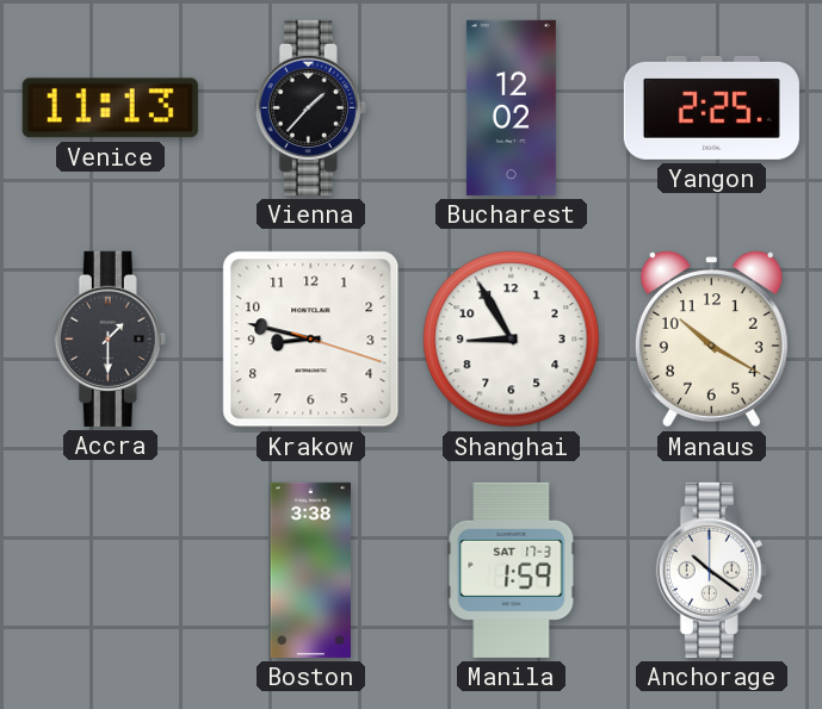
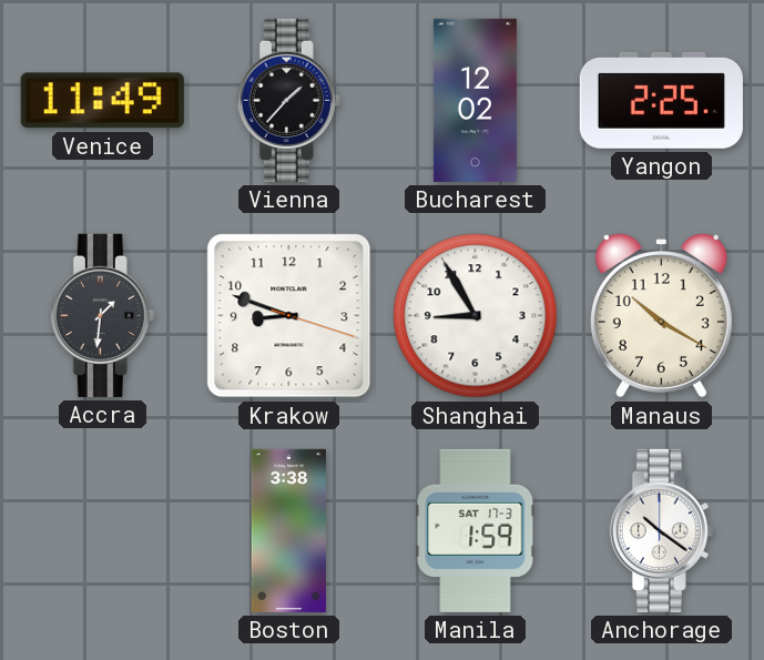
Venice: 11:13 -> 11:49 (102, 101)
Accra: 1:30 -> 1:31 (102, 315)
Krakow: 8:47 -> 8:48 (289, 316)
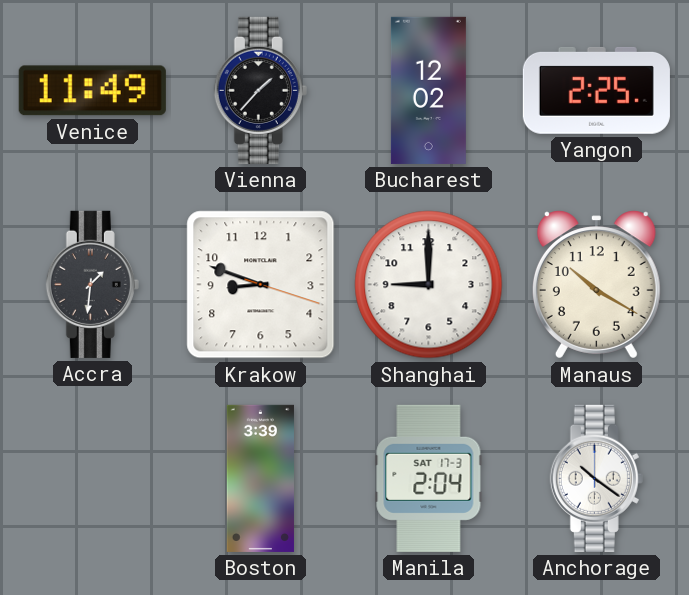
Shanghai: 8:55 -> 9:00 (429, 285)
Boston: 3:38 -> 3:39 (260, 478)
Manila: 1:59 -> 2:04 (429, 478)
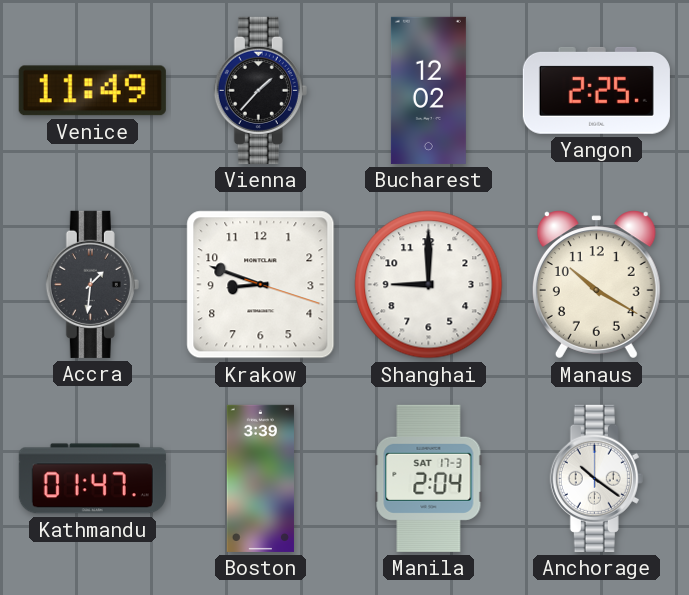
Kathmandu: none -> 01:47 (92, 479)
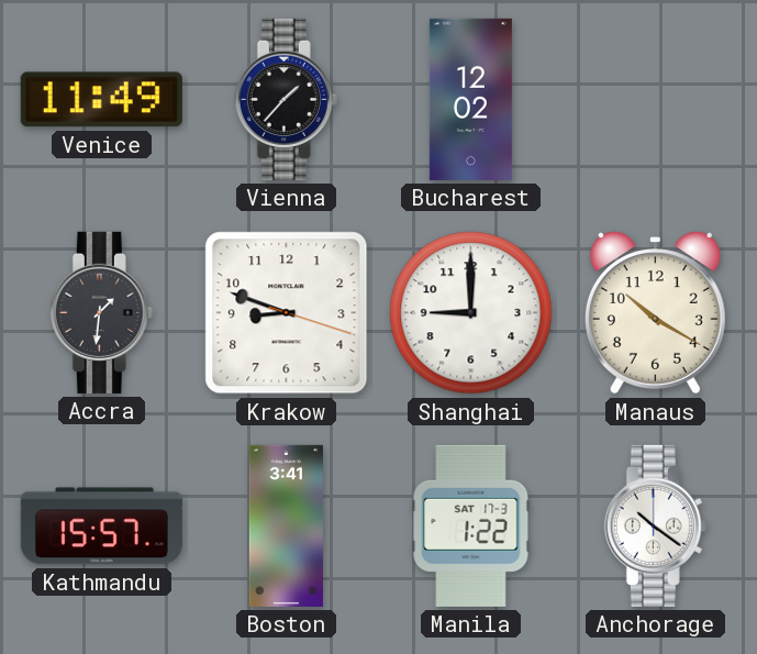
Yangon: 2:25 -> none (596, 90)
Kathmandu: 01:47 -> 15:57 (101, 526)
Boston: 3:39 -> 3:41 (286, 525)
Manila: 2:04 -> 1:22 (471, 525)
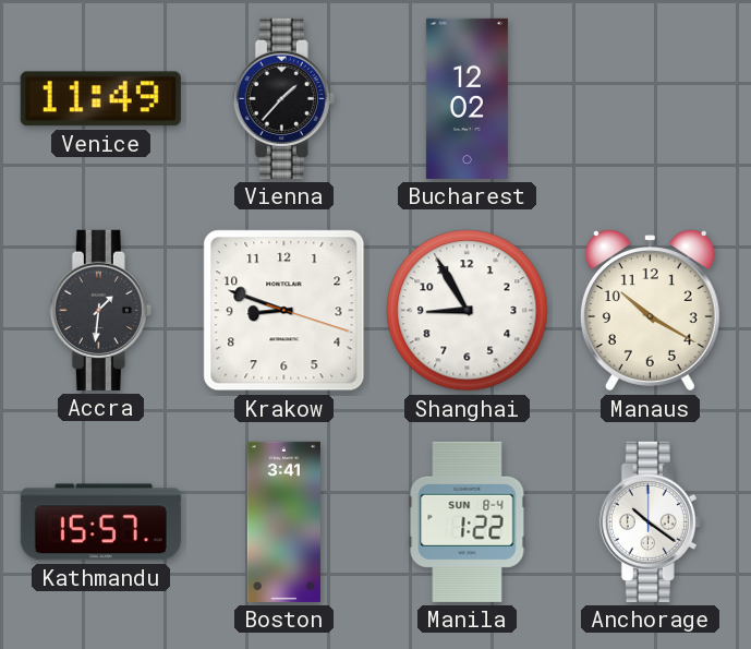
Shanghai: 9:00 -> 8:55 (468, 311)
Manila date: SAT 17-3 -> SUN 8-4 (468, 521)
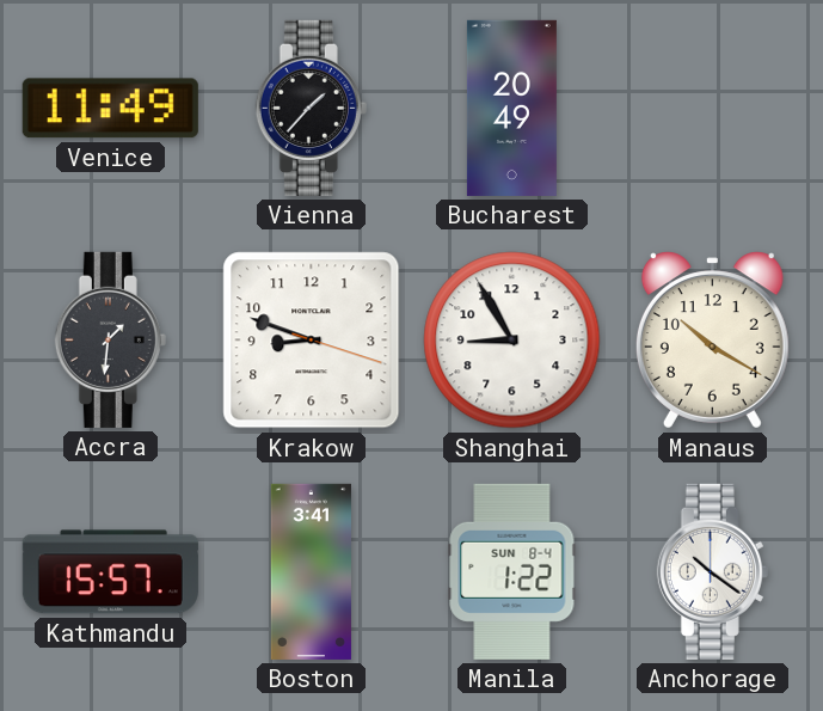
Bucharest: 12:02 -> 20:49 (511, 108)
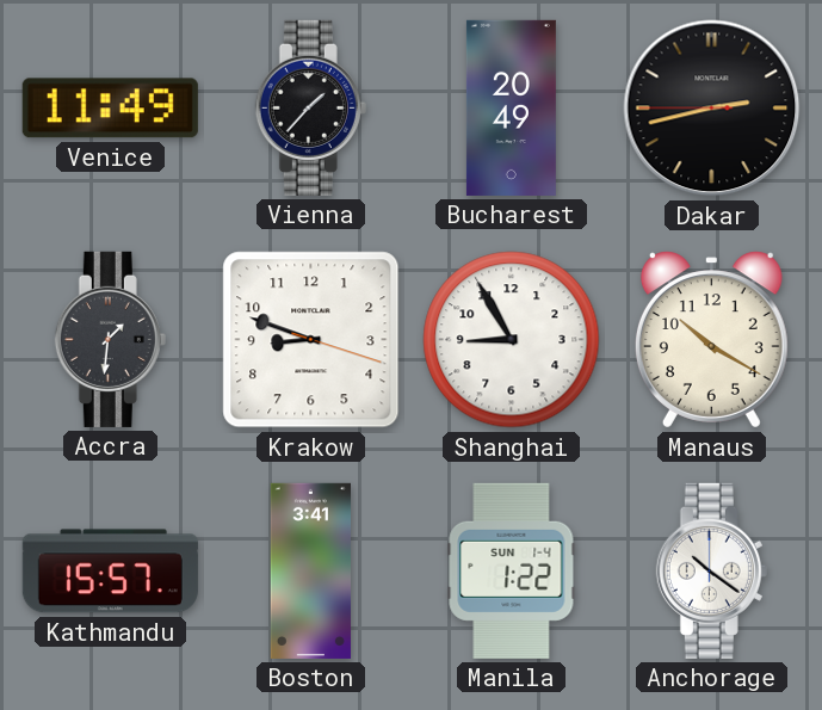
Dakar: none -> 2:42 (712, 109)
Manila date: SUN 8-4 -> SUN 1-4 (512, 570)
